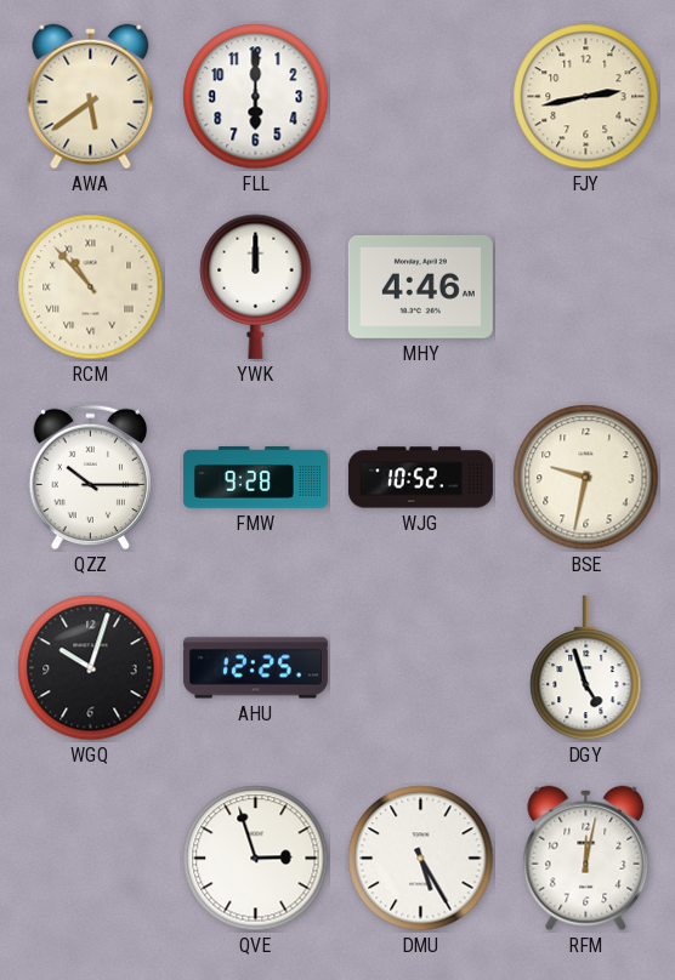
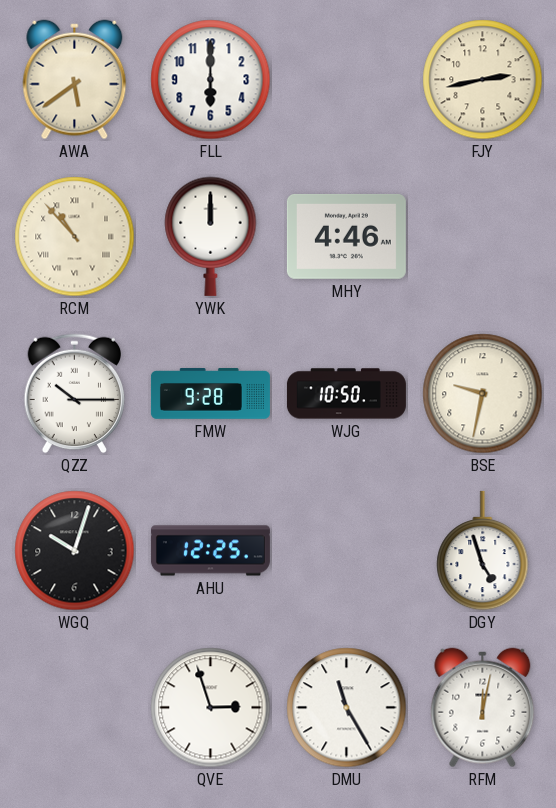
WJG: 10:52 -> 10:50 (346, 394)
DMU: 5:25 -> 11:25 (347, 708)
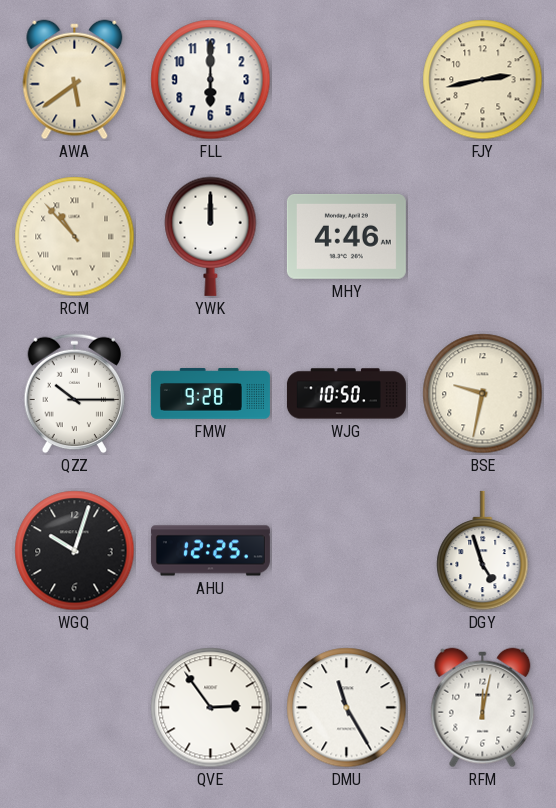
QVE: 2:57 -> 2:54 (211, 708)
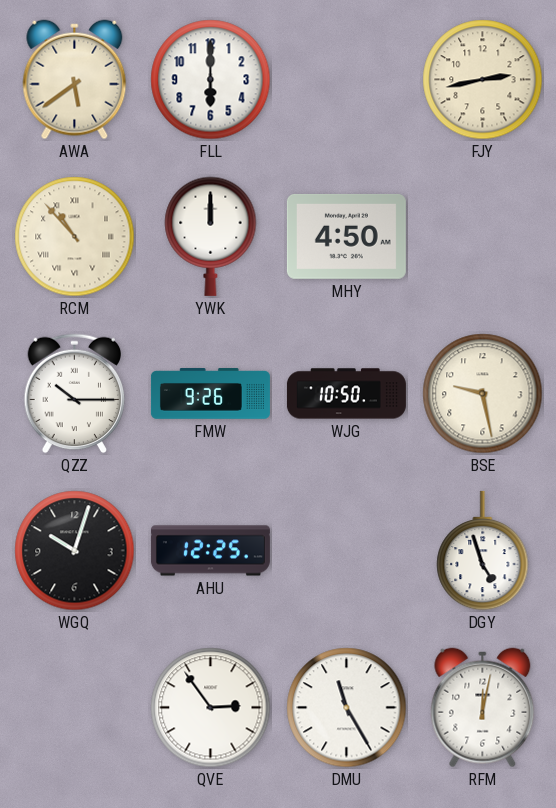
MHY: 4:46 -> 4:50 (346, 236)
FMW: 9:28 -> 9:26 (210, 394)
BSE: 9:32 -> 9:28 (483, 394)
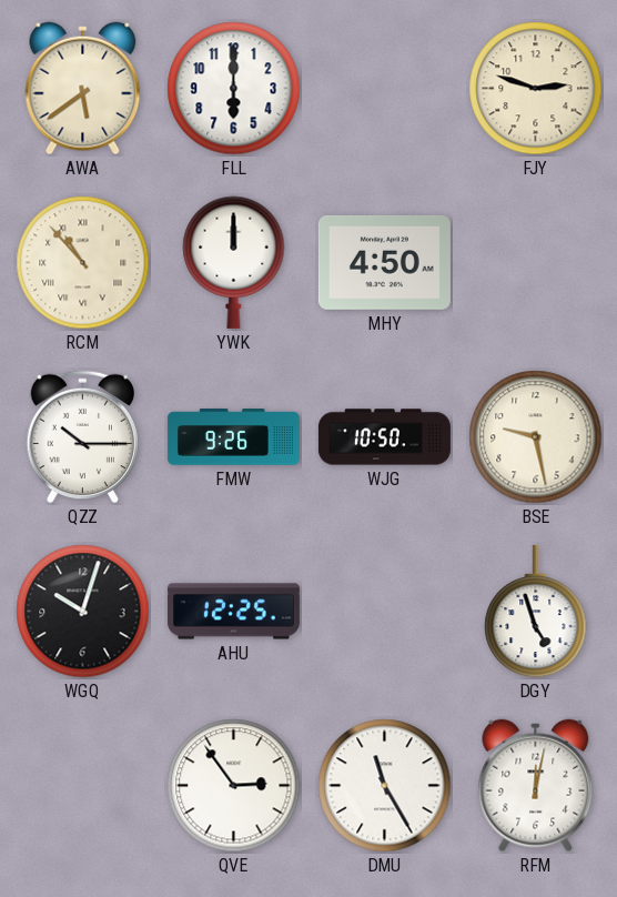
FJY: 2:43 -> 2:48 (536, 89)
